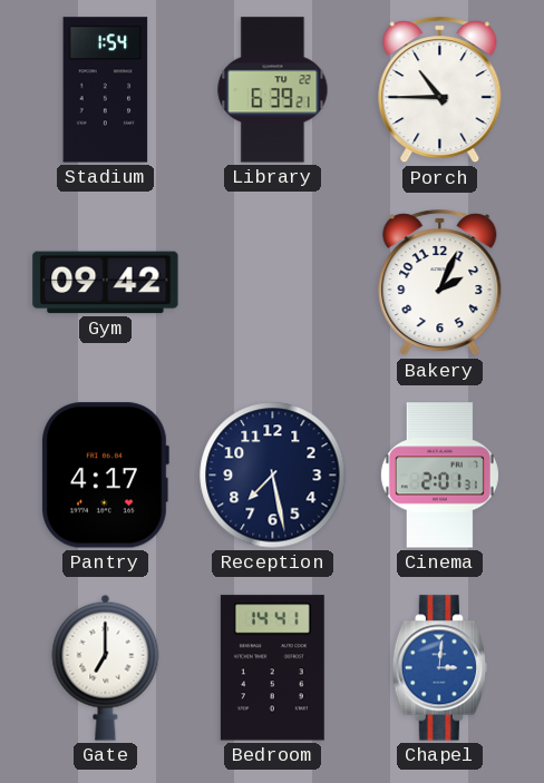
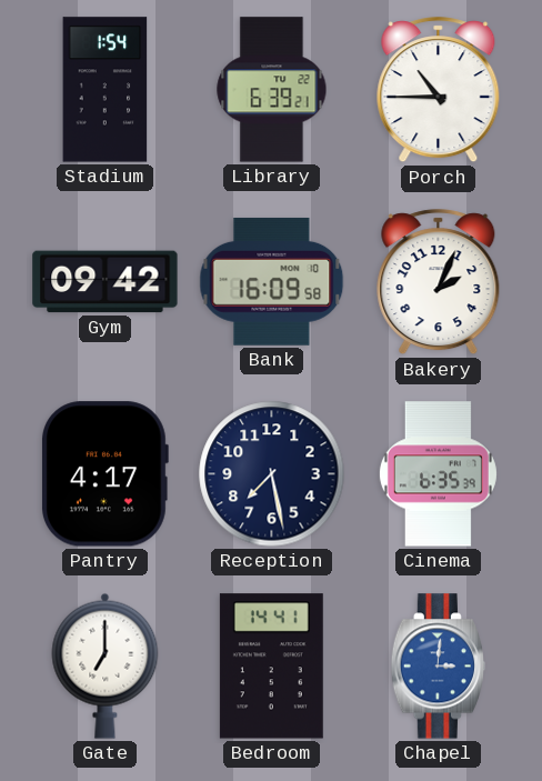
Bank: none -> 16:09 (272, 281)
Cinema: 2:01 -> 6:35 (438, 474)
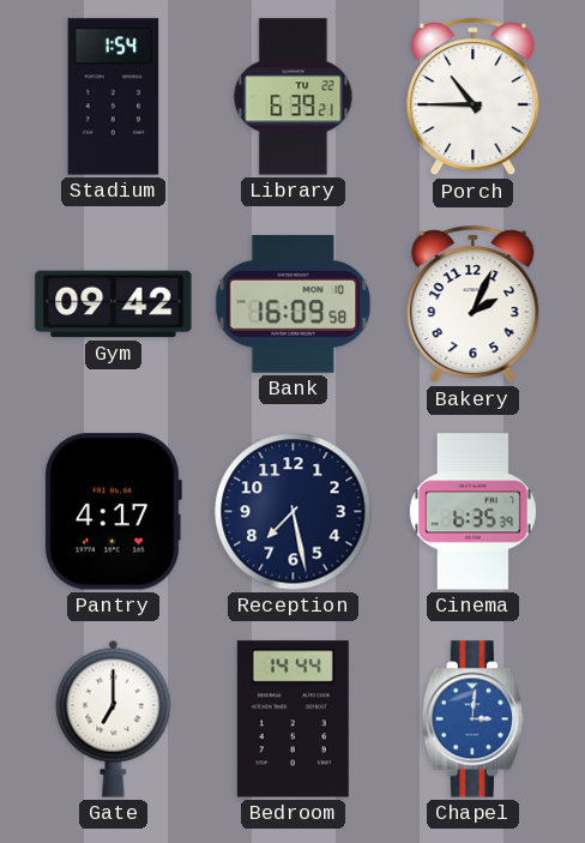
Bedroom: 14:41 -> 14:44 (292, 719)
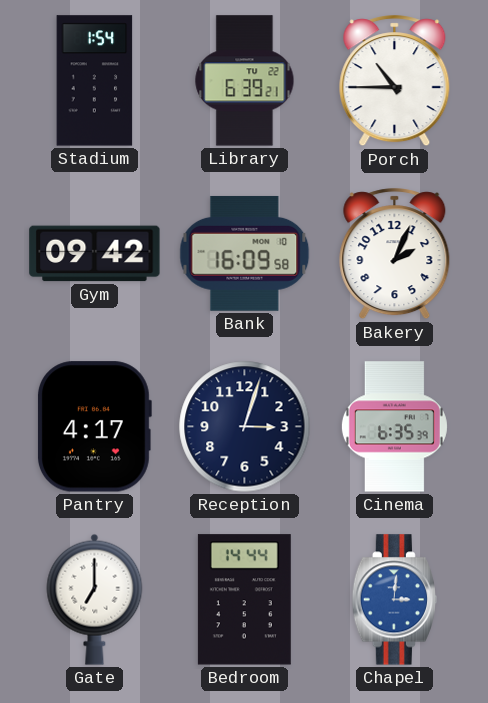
Reception: 7:28 -> 3:03 (245, 427)
